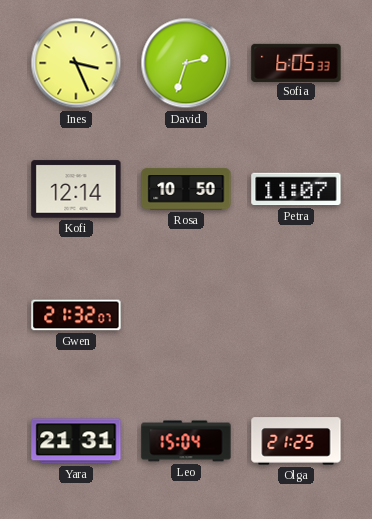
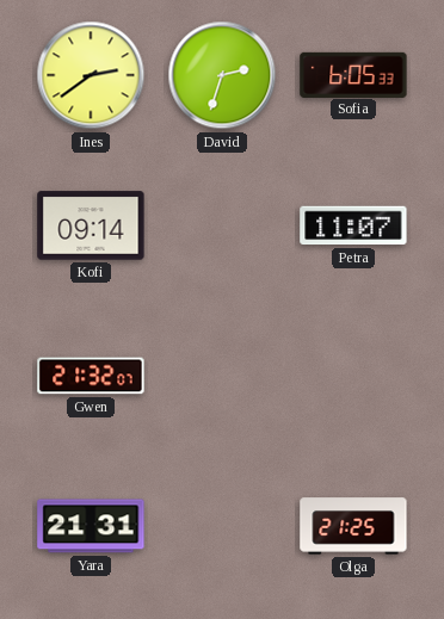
Ines: 3:26 -> 2:39 (91, 75)
Kofi: 12:14 -> 09:14 (91, 225)
Rosa: 10:50 -> none (186, 189)
Leo: 15:04 -> none (186, 441)
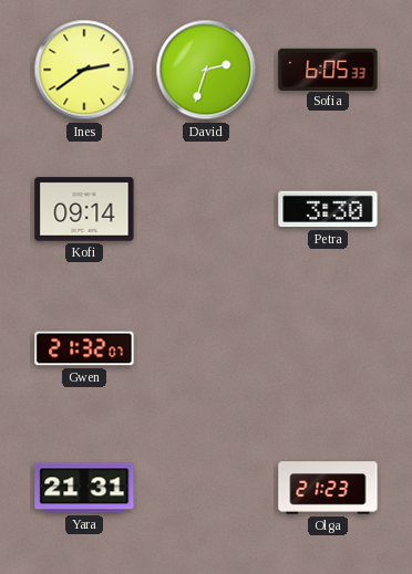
Petra: 11:07 -> 3:30 (328, 209)
Olga: 21:25 -> 21:23 (328, 488)
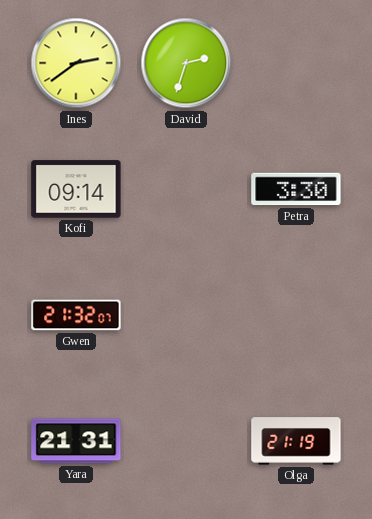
Sofia: 6:05 -> none (328, 69)
Olga: 21:23 -> 21:19 (296, 441)
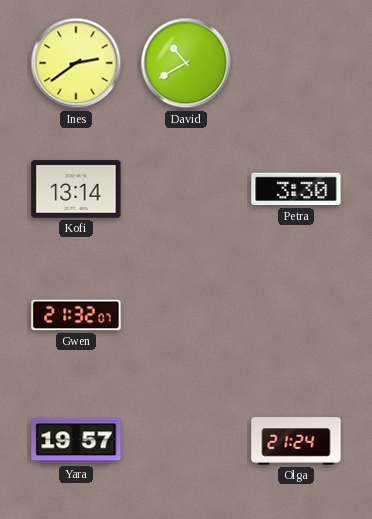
David: 2:33 -> 10:40 (186, 63)
Kofi: 09:14 -> 13:14 (76, 189)
Yara: 21:31 -> 19:57 (76, 441)
Olga: 21:19 -> 21:24 (296, 441)
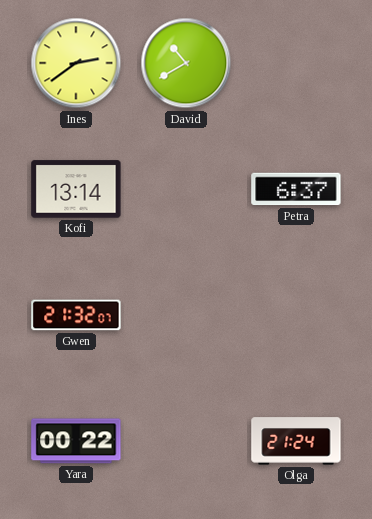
Petra: 3:30 -> 6:37 (296, 189)
Yara: 19:57 -> 00:22 (76, 441)
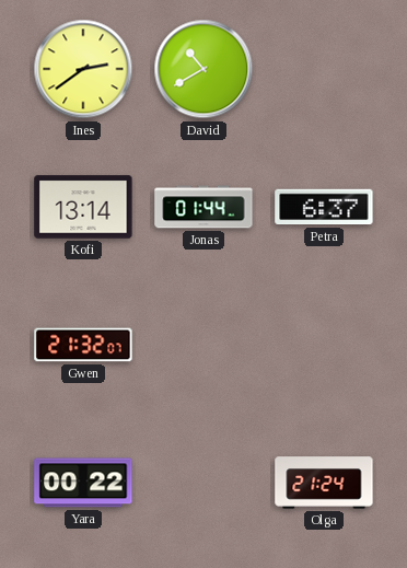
Jonas: none -> 01:44 (203, 207)
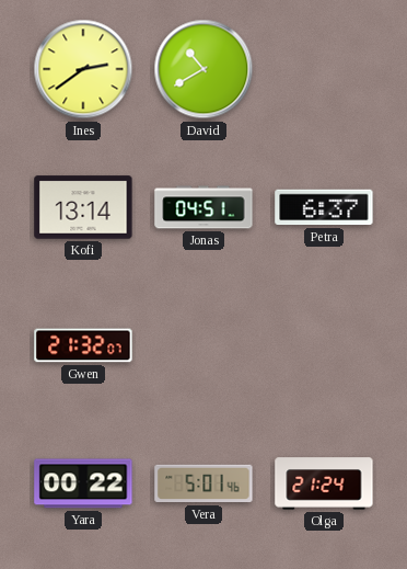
Jonas: 01:44 -> 04:51 (203, 207)
Vera: none -> 5:01 (203, 483)
